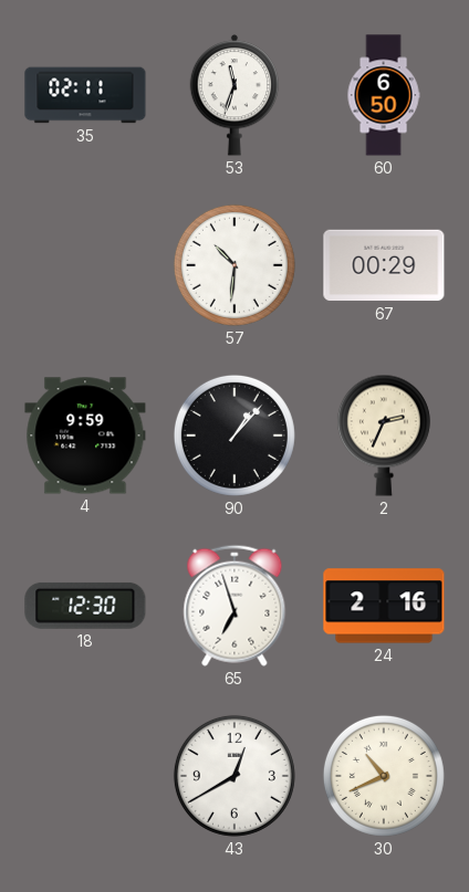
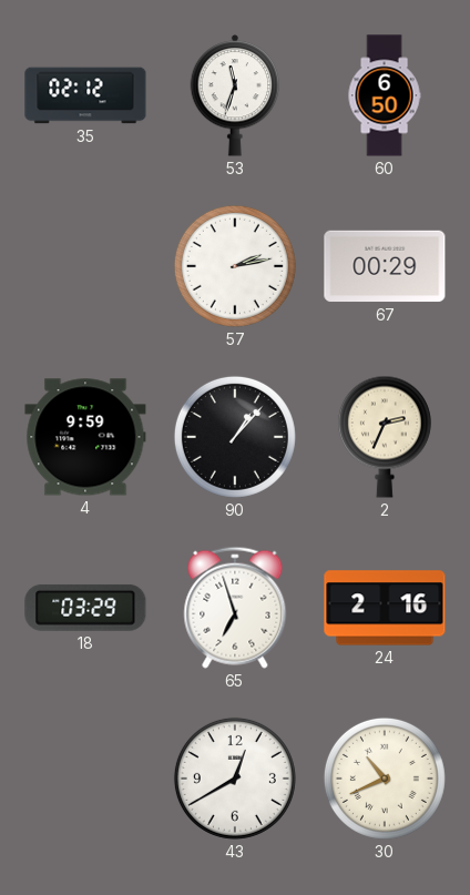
35: 02:11 -> 02:12 (85, 95)
57: 10:31 -> 2:13 (235, 266)
18: 12:30 -> 03:29 (85, 608)
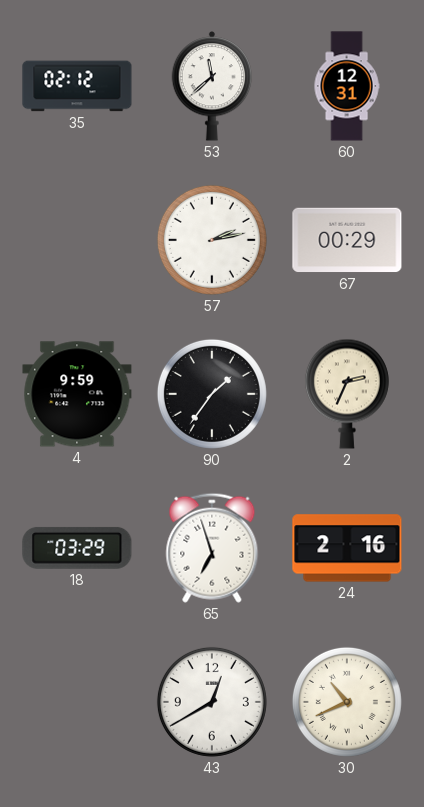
53: 11:33 -> 11:38 (212, 86)
60: 6:50 -> 12:31 (347, 86)
90: 1:07 -> 1:36 (212, 394)
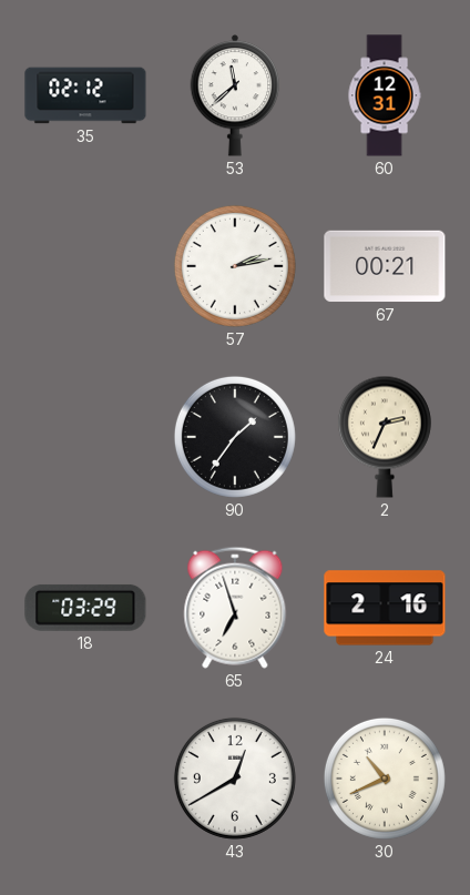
67: 00:29 -> 00:21 (385, 266)
4: 9:59 -> none (77, 394)
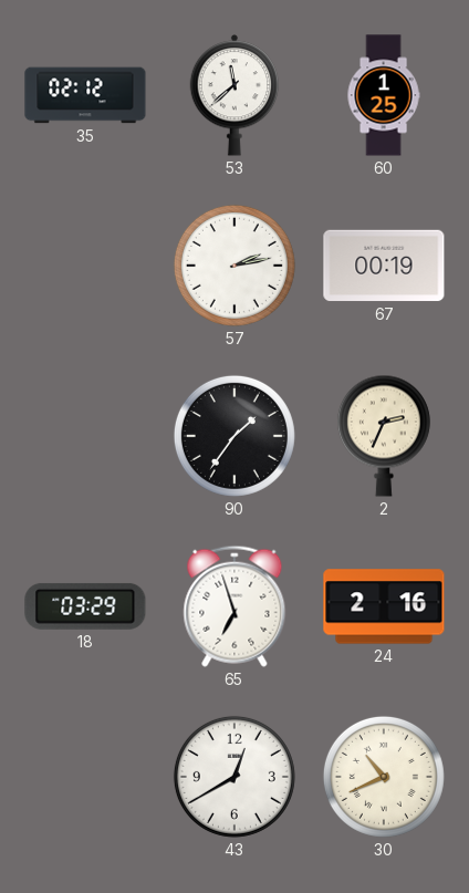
60: 12:31 -> 1:25 (384, 95)
67: 00:21 -> 00:19 (384, 266)
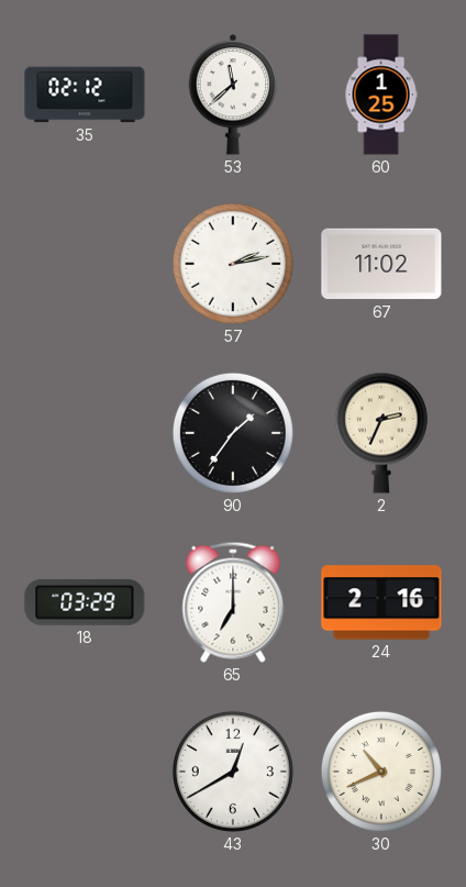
67: 00:19 -> 11:02 (381, 264)
65: 6:57 -> 7:00 (233, 602)
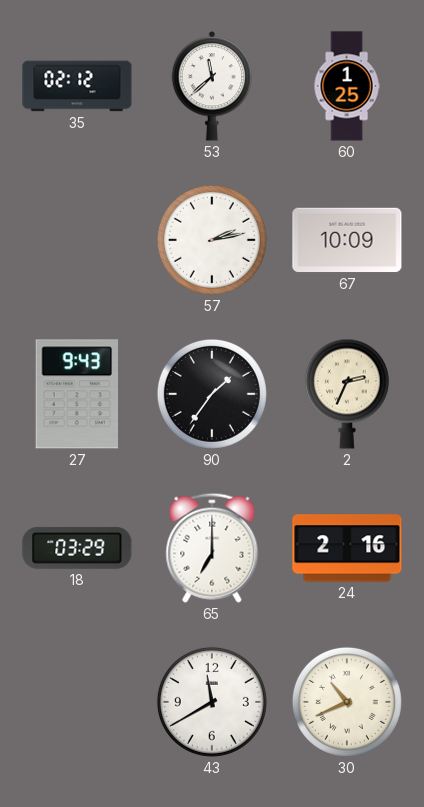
67: 11:02 -> 10:09 (347, 240)
27: none -> 9:43 (77, 394)
43: 12:40 -> 11:40 (212, 702)
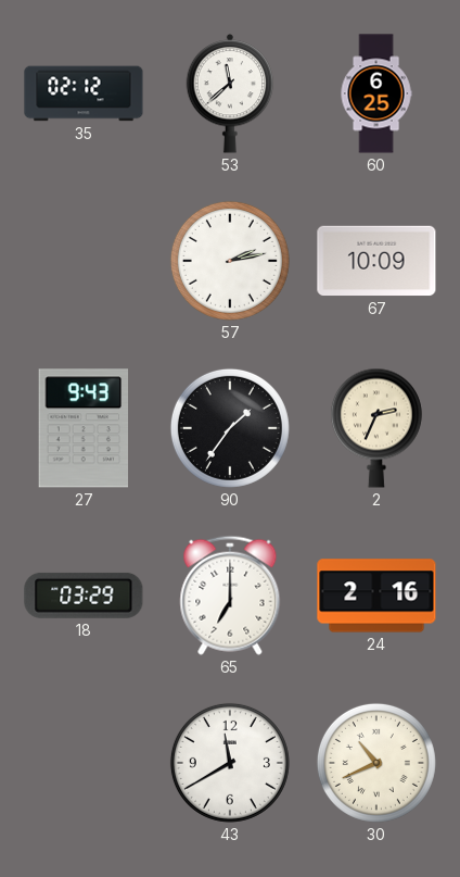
60: 1:25 -> 6:25 (376, 93)
